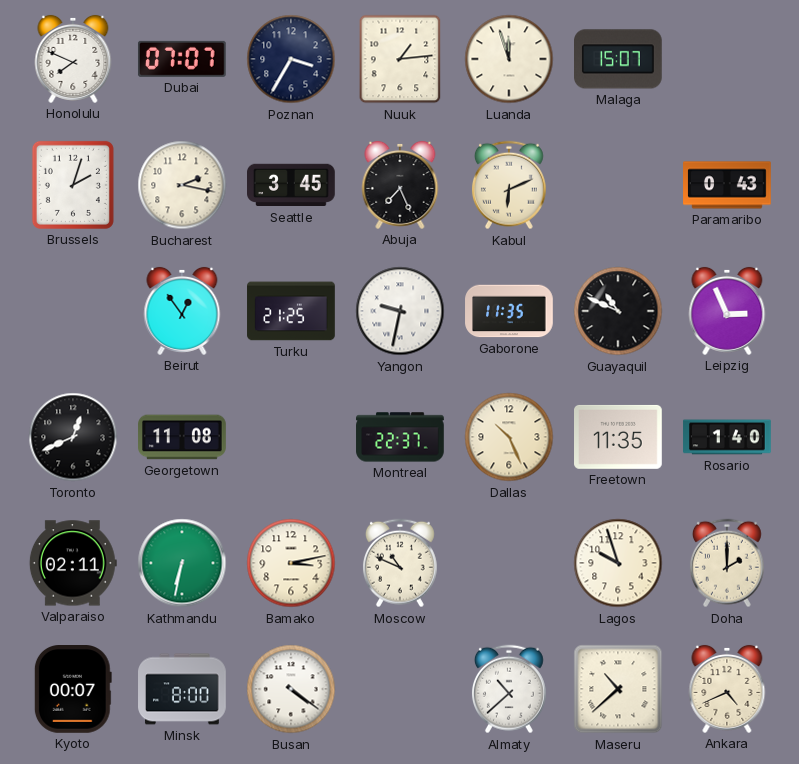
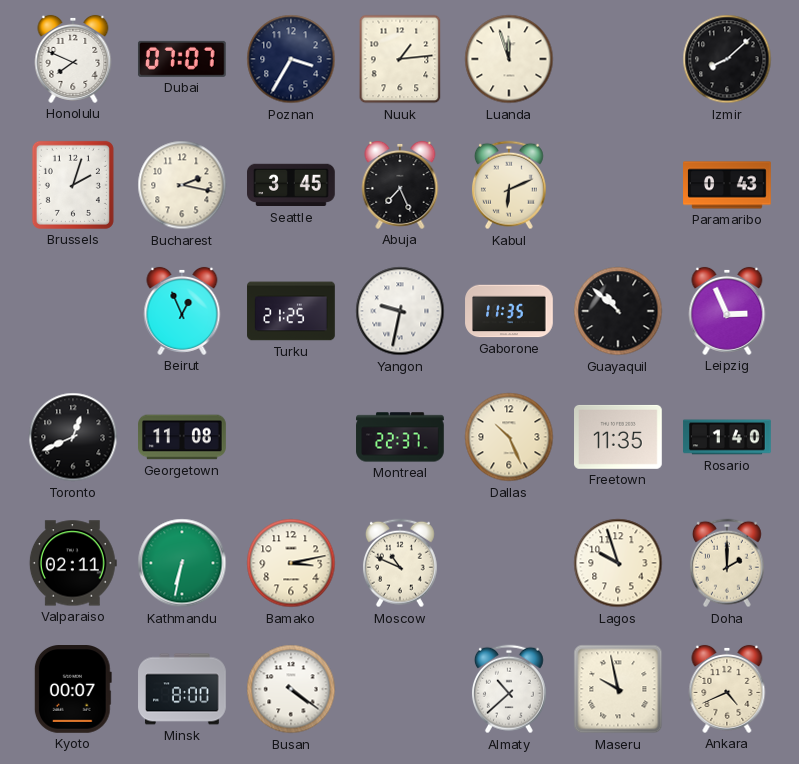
Malaga: 15:07 -> none (619, 59)
Izmir: none -> 8:08 (727, 59)
Beirut: 12:54 -> 12:56 (182, 311)
Guayaquil: 10:49 -> 10:52 (618, 311)
Maseru: 10:38 -> 9:58 (618, 689)
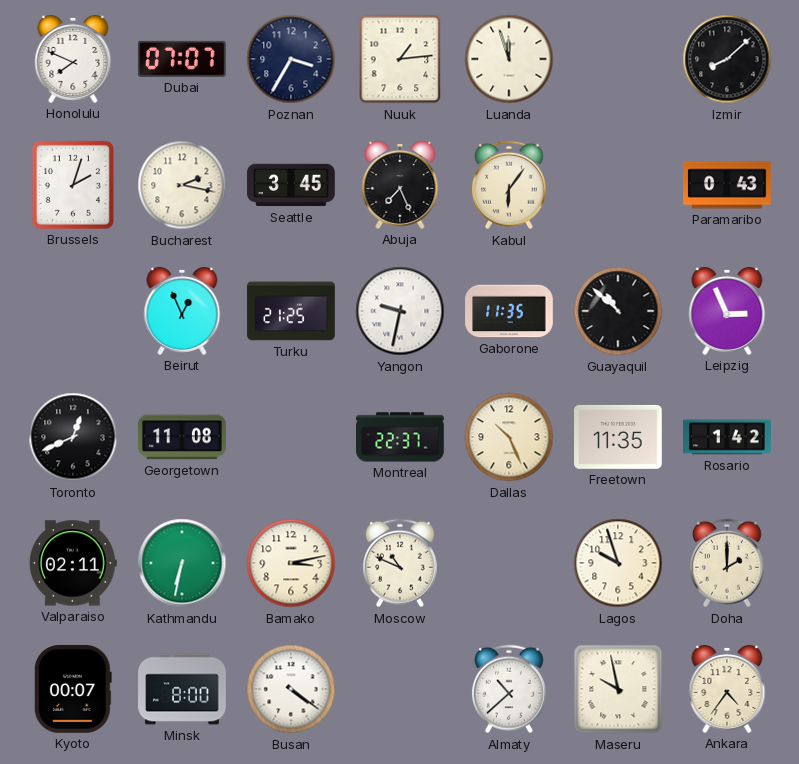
Kabul: 6:11 -> 6:06 (509, 185)
Rosario: 1:40 -> 1:42 (727, 437)
Ankara: 4:41 -> 4:36 (727, 689)
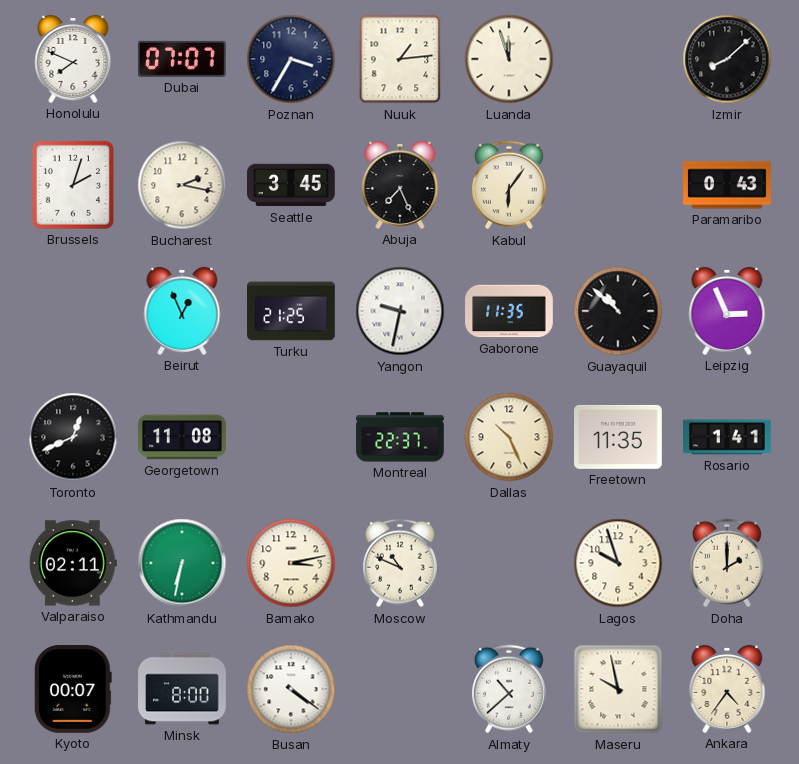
Rosario: 1:42 -> 1:41 (727, 437)
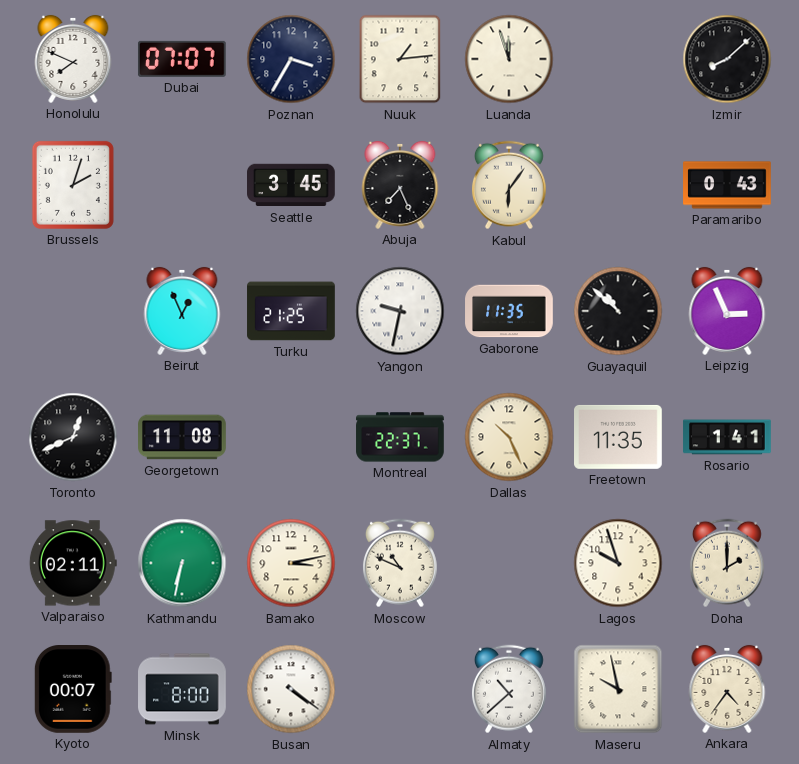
Bucharest: 2:17 -> none (182, 185)
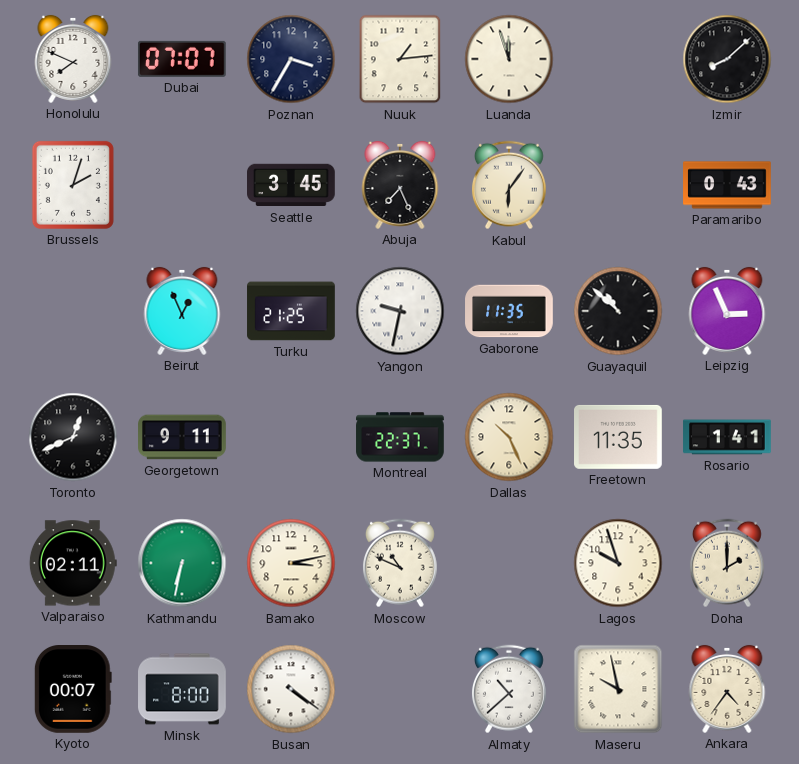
Georgetown: 11:08 -> 9:11 (182, 437)
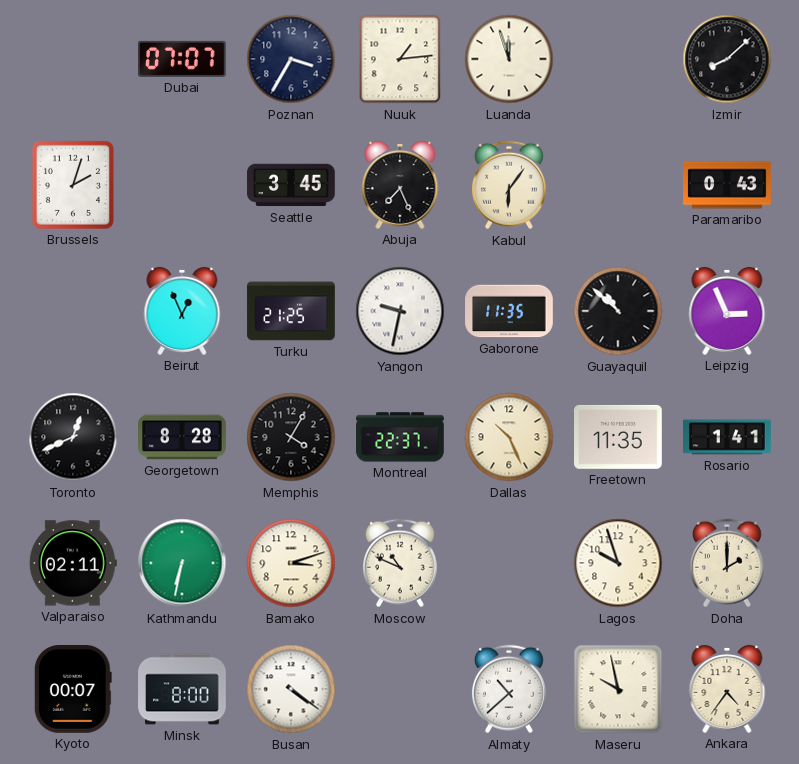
Honolulu: 7:49 -> none (73, 59)
Georgetown: 9:11 -> 8:28 (182, 437)
Memphis: none -> 4:05 (291, 437)
Bamako: 3:13 -> 3:12 (291, 563)
